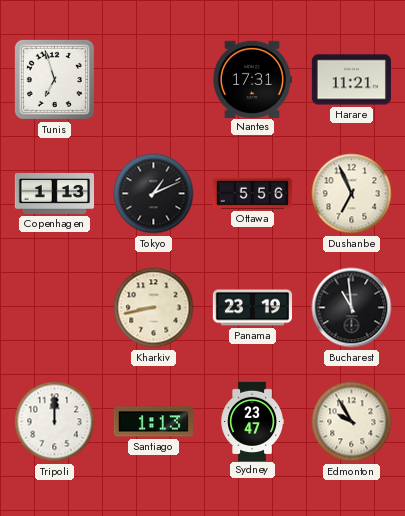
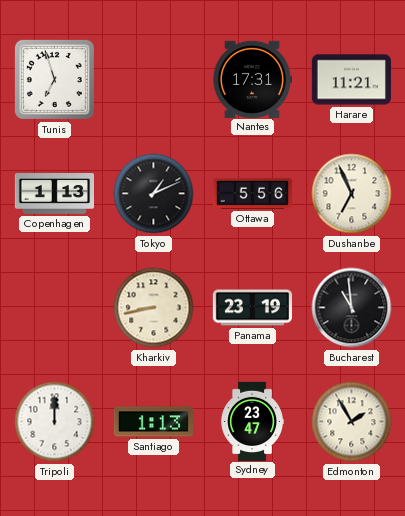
Edmonton: 9:55 -> 1:55 (352, 422)
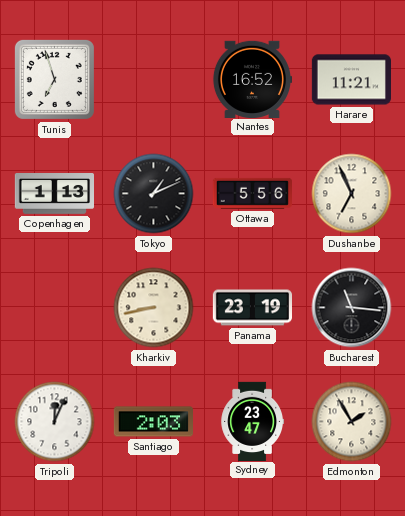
Nantes: 17:31 -> 16:52 (251, 79)
Bucharest: 10:59 -> 11:16 (352, 308)
Tripoli: 12:00 -> 12:04 (55, 422)
Santiago: 1:13 -> 2:03 (153, 422)
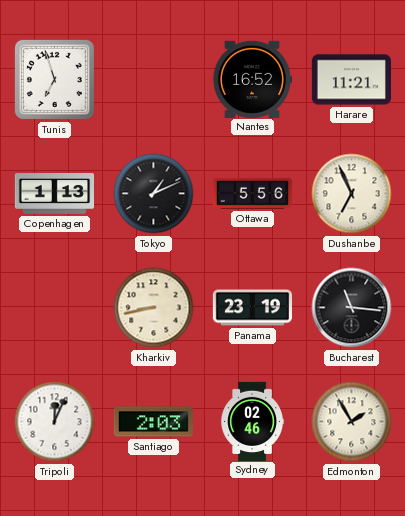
Sydney: 23:47 -> 02:46 (252, 421)
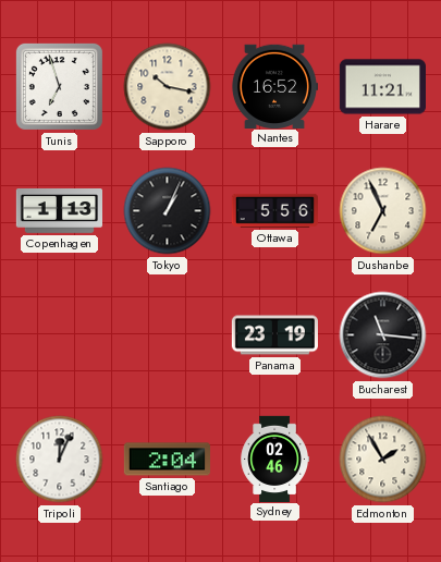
Sapporo: none -> 10:17 (168, 87)
Tokyo: 1:11 -> 1:04 (168, 211)
Kharkiv: 8:43 -> none (154, 308)
Santiago: 2:03 -> 2:04 (167, 460)
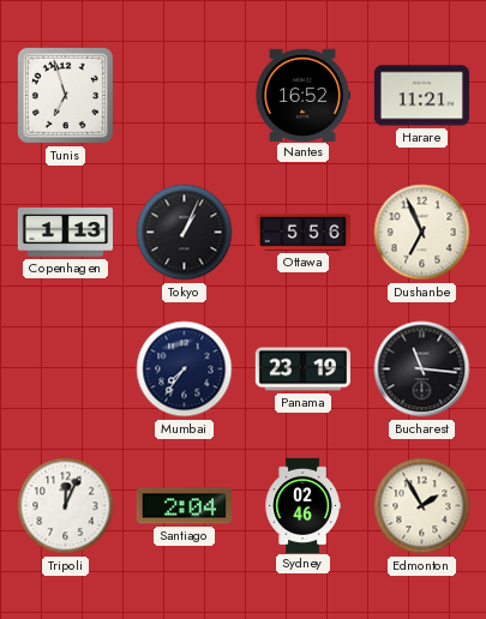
Sapporo: 10:17 -> none (168, 87)
Mumbai: none -> 7:36 (185, 369)
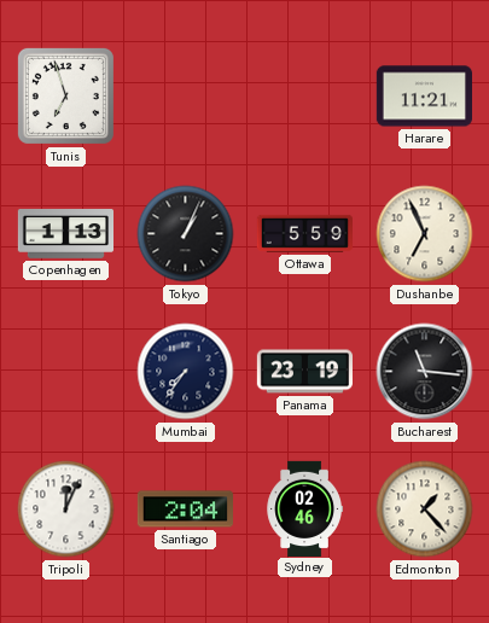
Nantes: 16:52 -> none (301, 95)
Ottawa: 5:56 -> 5:59 (304, 233)
Edmonton: 1:55 -> 1:23 (425, 510)
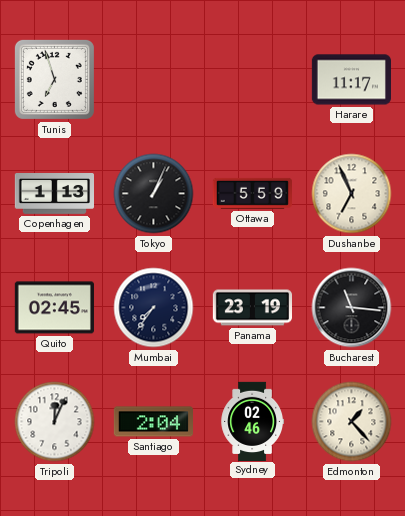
Harare: 11:21 -> 11:17 (351, 80)
Quito: none -> 02:45 (54, 308)
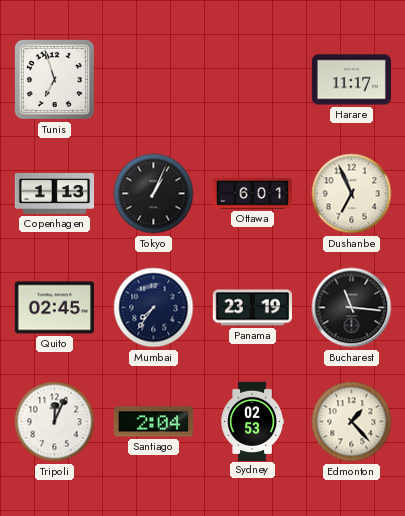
Ottawa: 5:59 -> 6:01 (252, 193)
Sydney: 02:46 -> 02:53 (252, 421)
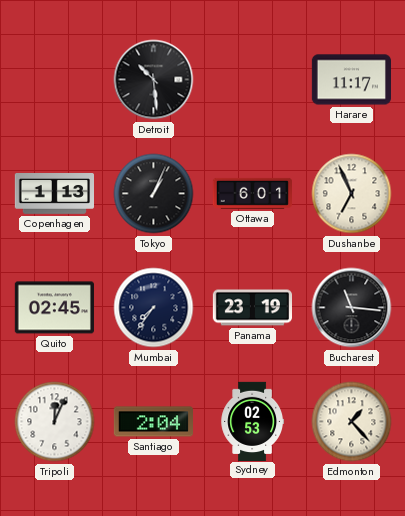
Tunis: 6:57 -> none (54, 79)
Detroit: none -> 10:29 (154, 80)
